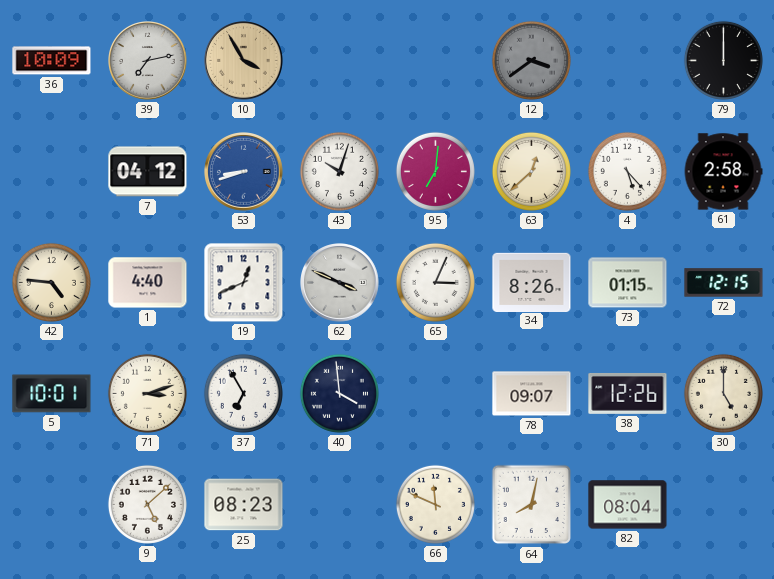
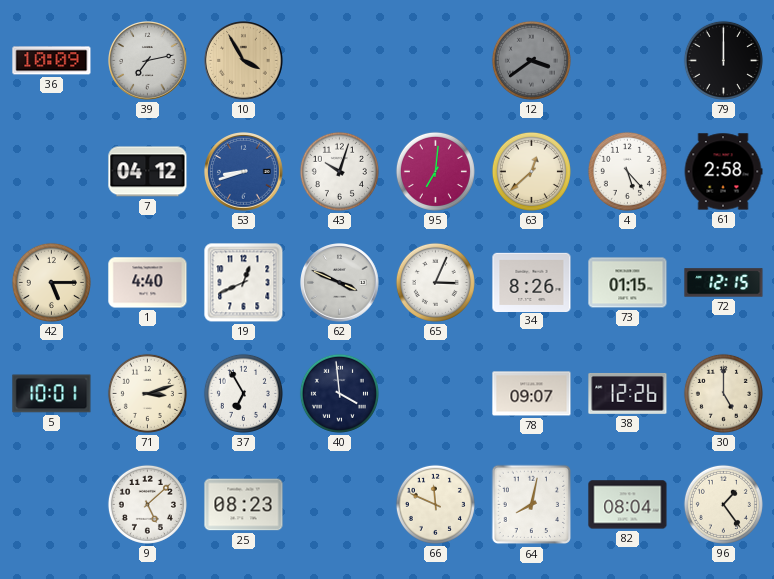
42: 4:46 -> 5:15 (51, 282)
96: none -> 1:24 (723, 504)
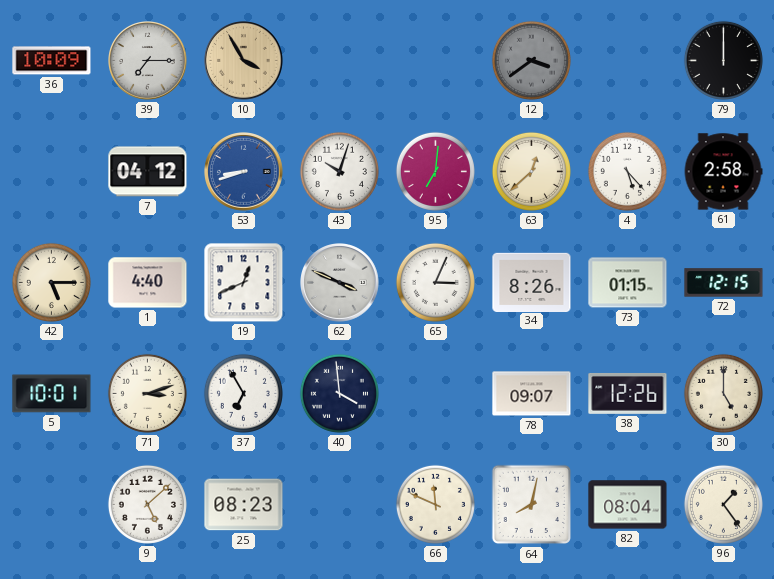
39: 7:13 -> 7:15 (148, 61)
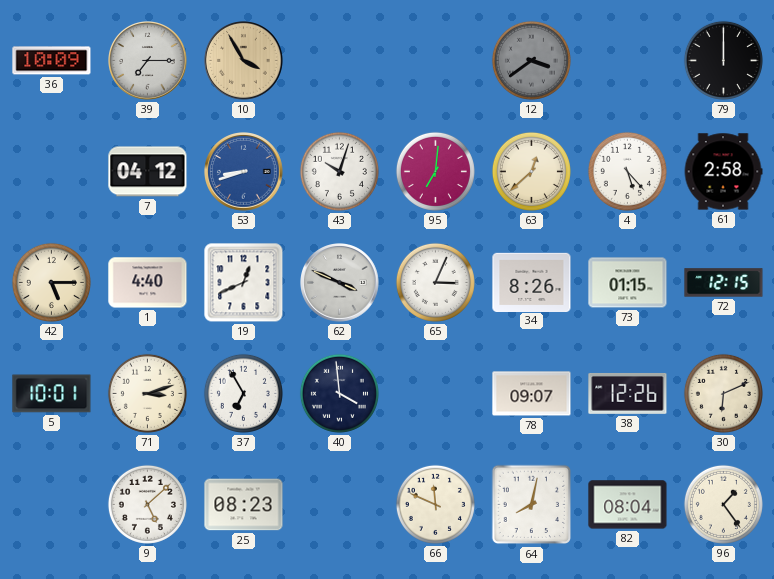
30: 5:00 -> 6:11 (723, 393)
